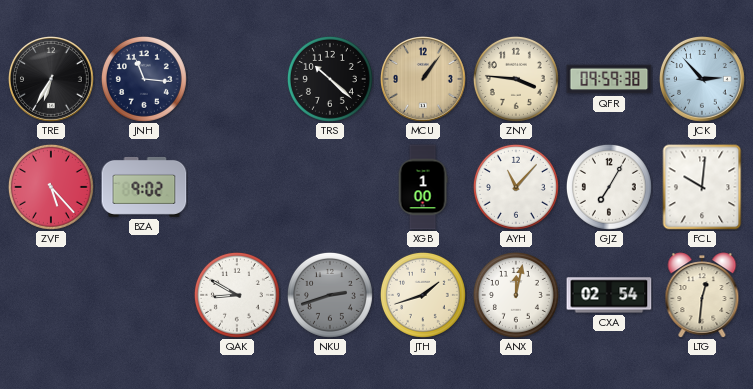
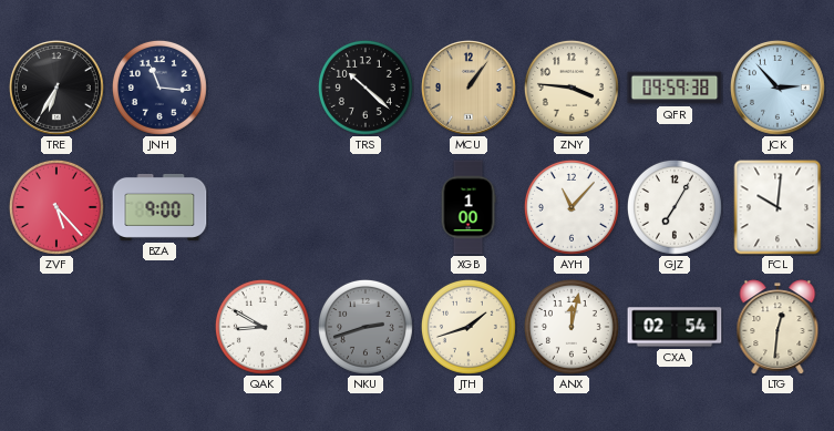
BZA: 9:02 -> 9:00 (159, 207)
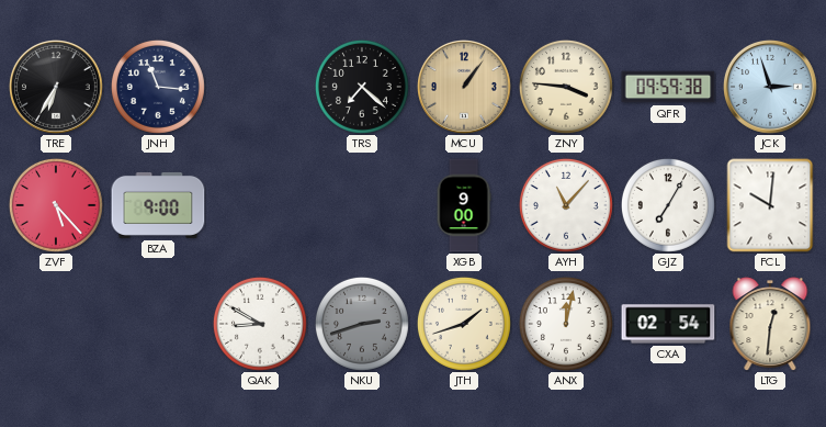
TRS: 10:22 -> 7:22 (362, 87)
JCK: 2:53 -> 2:57 (771, 88)
XGB: 1:00 -> 9:00 (464, 205)
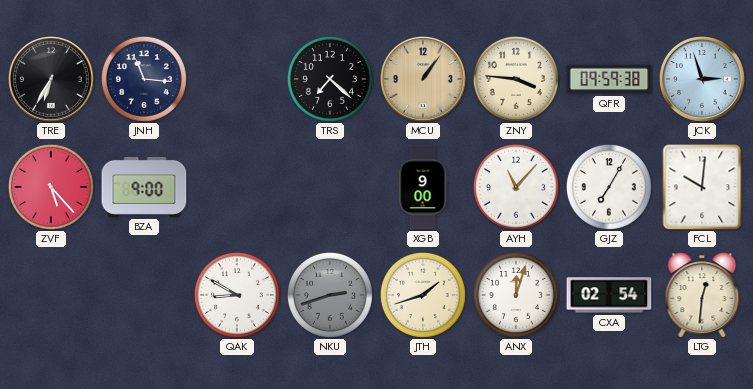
ANX: 12:02 -> 12:03 (516, 295)
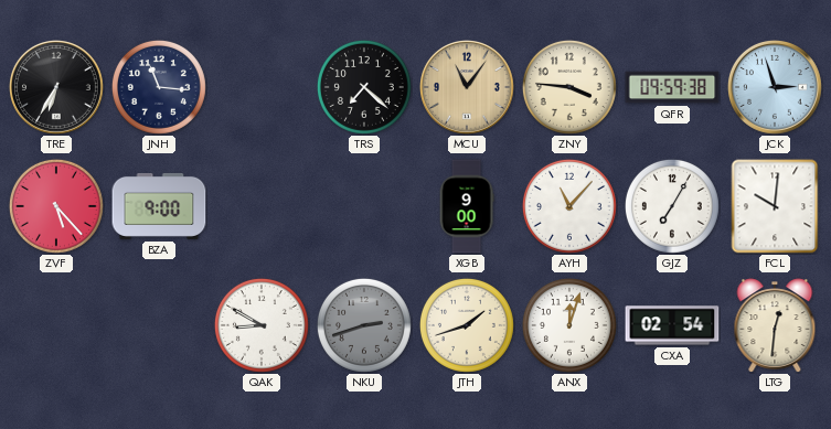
MCU: 1:06 -> 11:06 (468, 88)
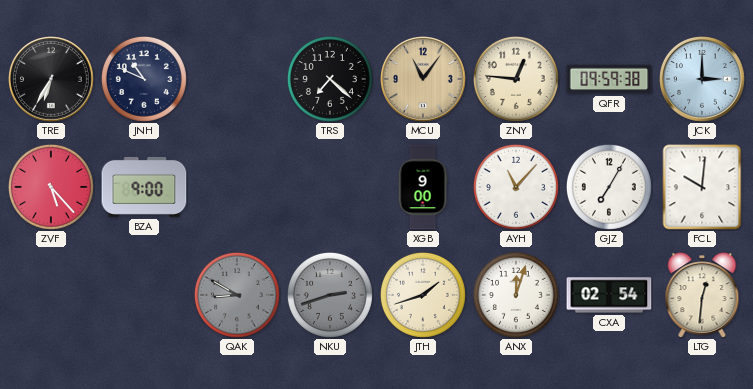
JNH: 11:16 -> 10:49 (144, 79)
ZNY: 3:46 -> 12:46 (516, 79)
JCK: 2:57 -> 3:00 (703, 80)
QAK dial: white -> grey (237, 295)
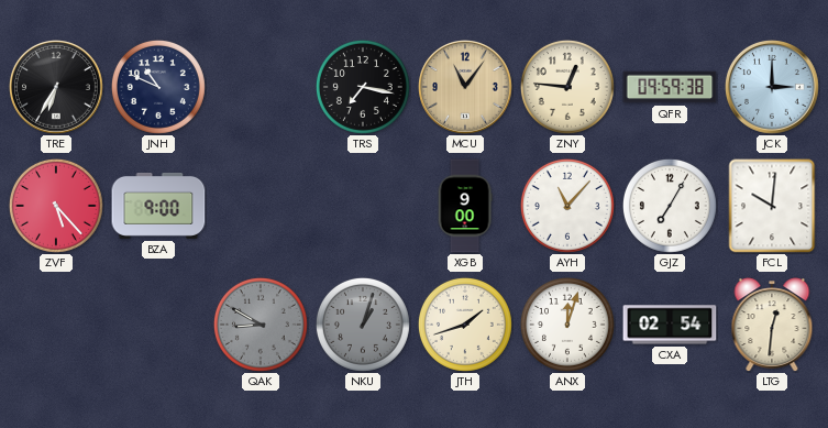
TRS: 7:22 -> 7:17 (363, 87)
NKU: 2:42 -> 1:03 (363, 325)
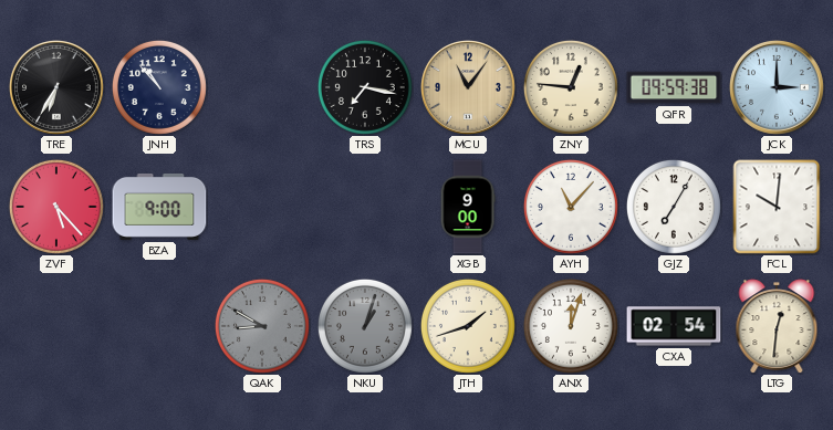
JNH: 10:49 -> 10:53 (159, 87)
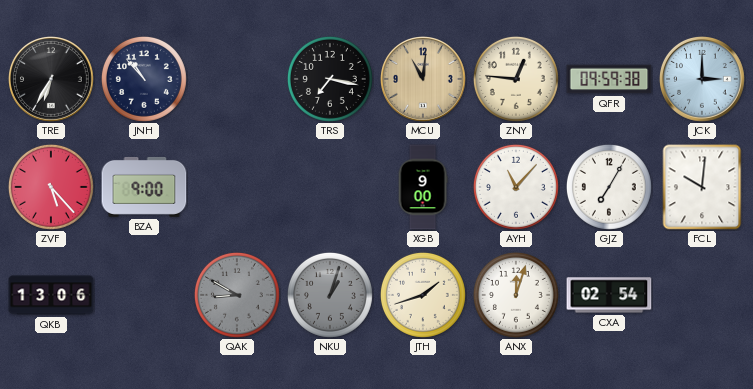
MCU: 11:06 -> 11:01 (424, 80)
QKB: none -> 13:06 (51, 295)
LTG: 12:31 -> none (777, 326)
